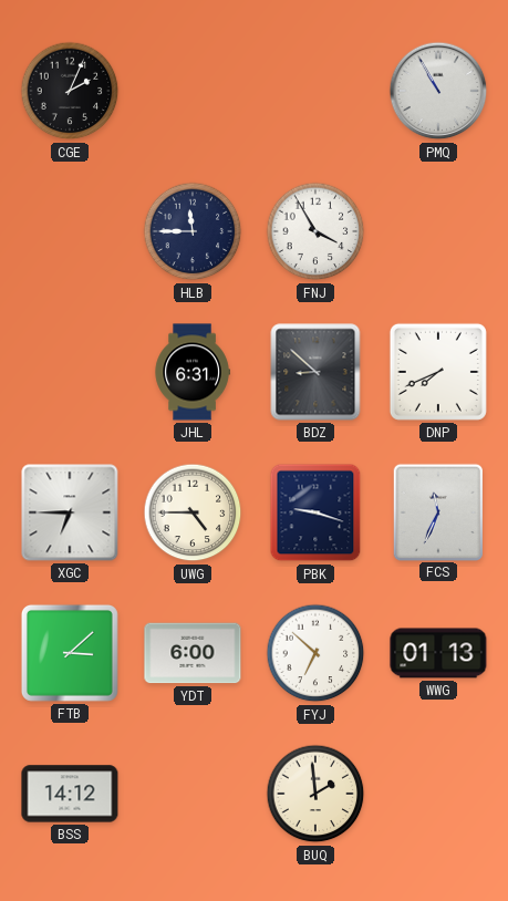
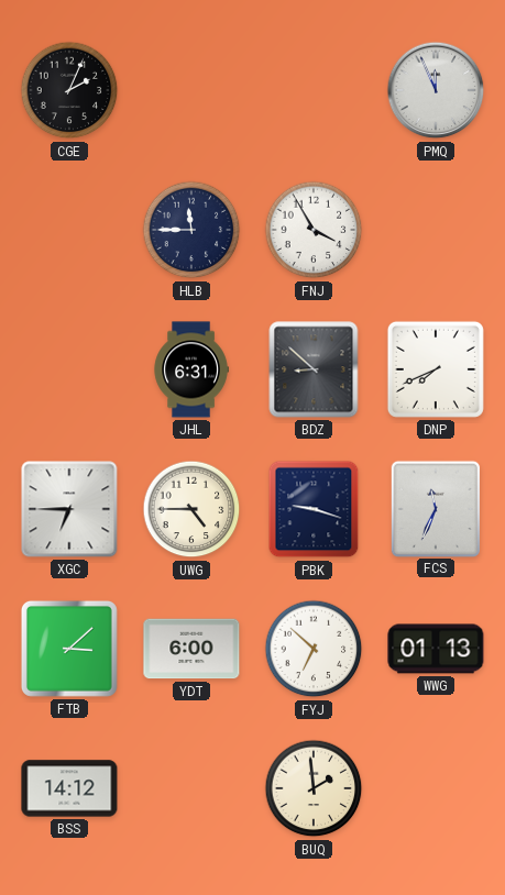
PMQ: 10:55 -> 11:56 (436, 90)
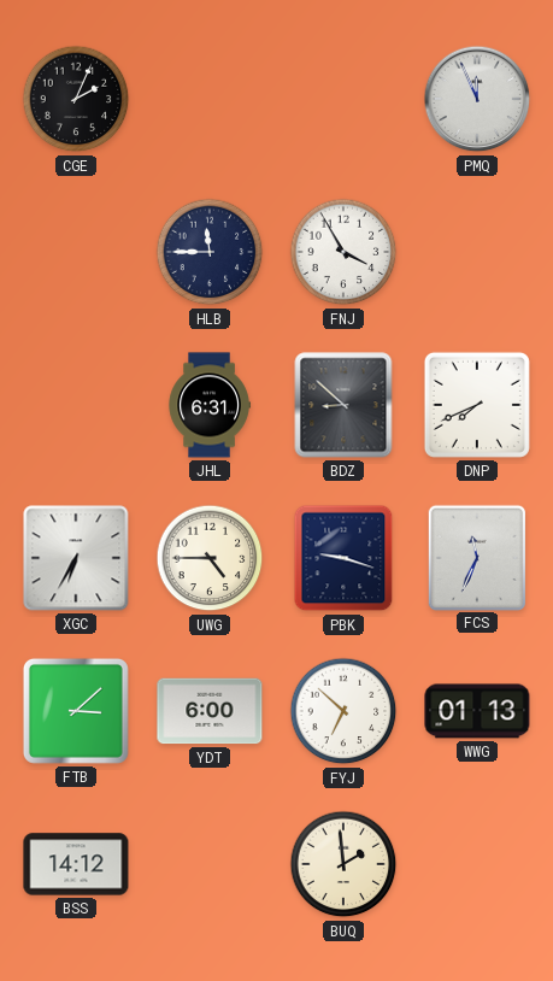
XGC: 6:45 -> 6:35 (76, 558)
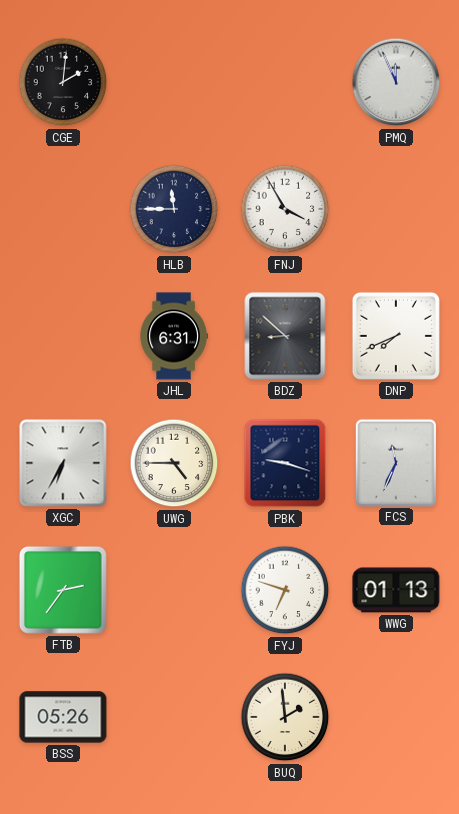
CGE: 2:04 -> 2:01 (63, 82)
FTB: 3:08 -> 2:36 (63, 590)
YDT: 6:00 -> none (210, 711)
FYJ: 6:52 -> 6:48 (285, 590)
BSS: 14:12 -> 05:26 (63, 717)
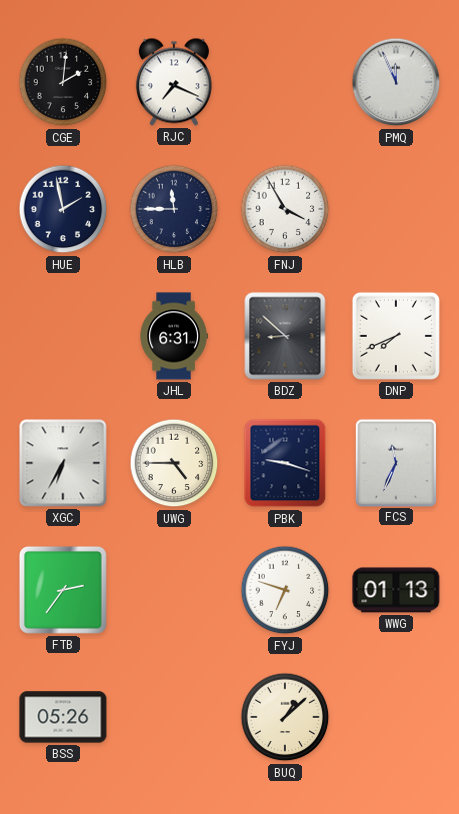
RJC: none -> 7:19 (174, 82)
HUE: none -> 1:58 (63, 209)
BUQ: 1:59 -> 1:08 (285, 717)
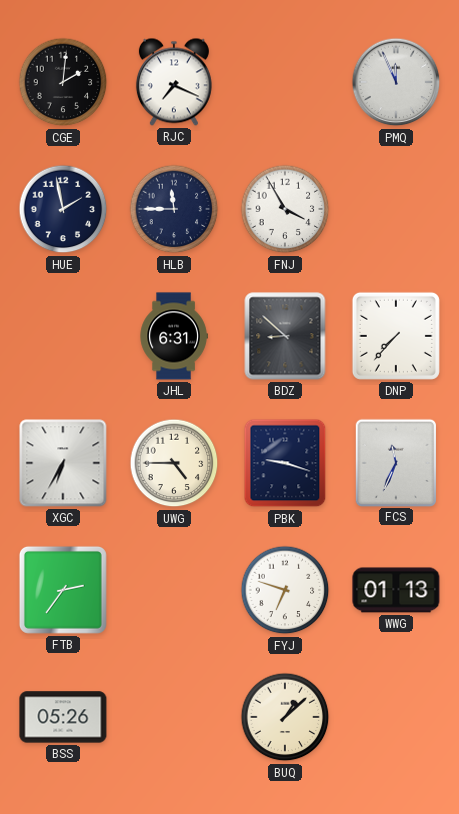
DNP: 7:41 -> 7:37 (396, 336)
